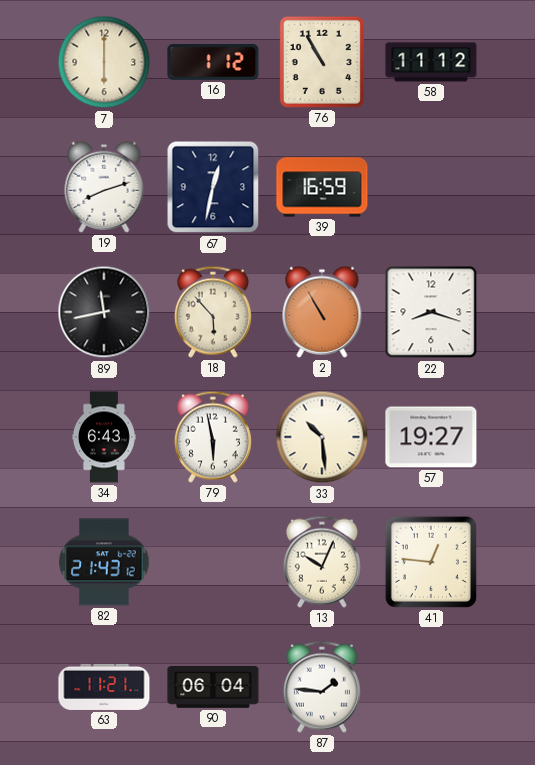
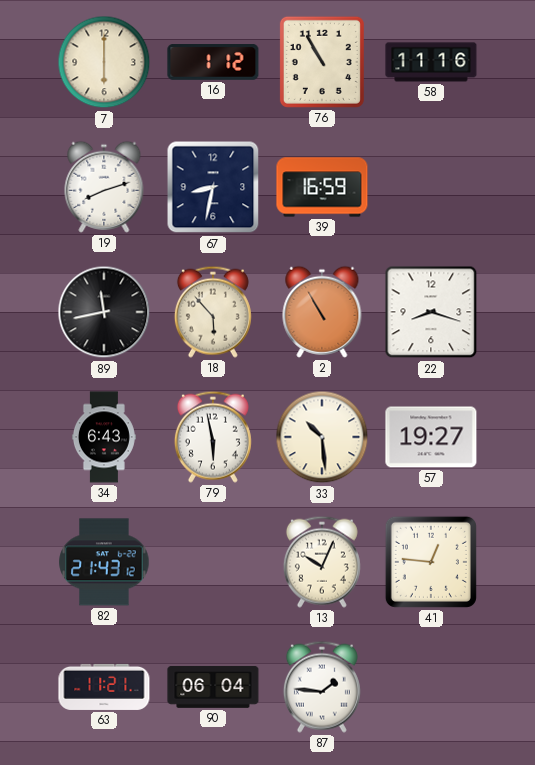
58: 11:12 -> 11:16 (431, 62)
67: 12:32 -> 8:32 (213, 187)
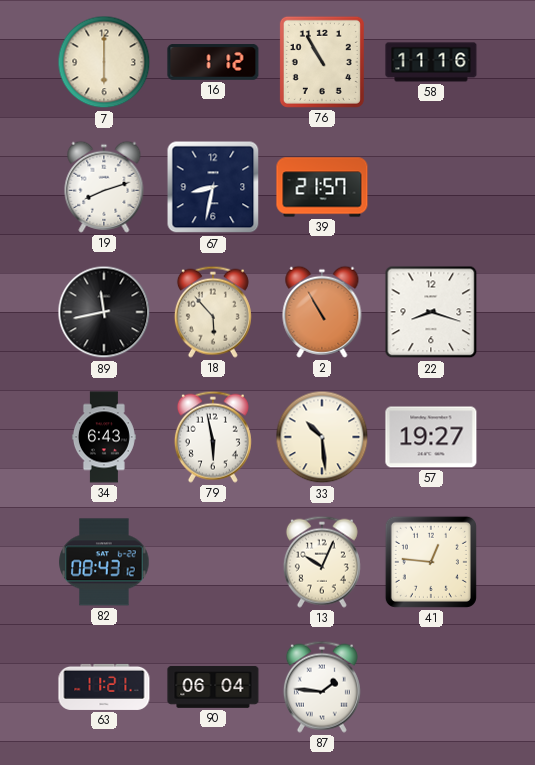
39: 16:59 -> 21:57 (322, 187)
82: 21:43 -> 08:43 (104, 562)
